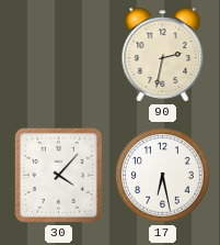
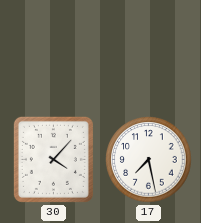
90: 2:32 -> none (163, 55)
17: 6:28 -> 7:28 (149, 160)
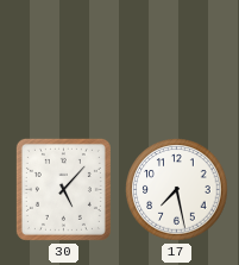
30: 4:07 -> 5:07 (63, 189)
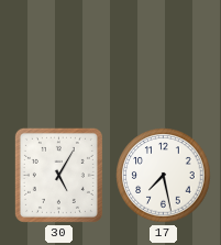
30: 5:07 -> 5:05 (58, 175)
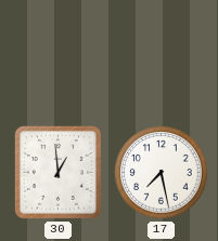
30: 5:05 -> 12:59 (57, 172)
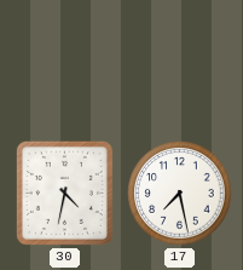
30: 12:59 -> 4:32 (64, 193)
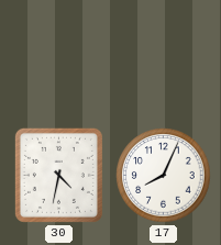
17: 7:28 -> 8:04 (164, 176)
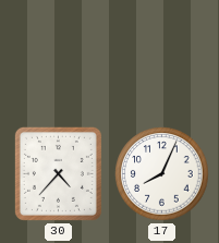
30: 4:32 -> 4:37 (58, 173)
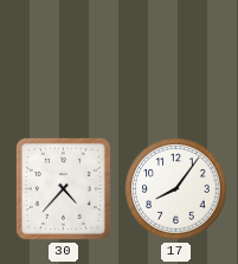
17: 8:04 -> 8:06 (176, 189)
